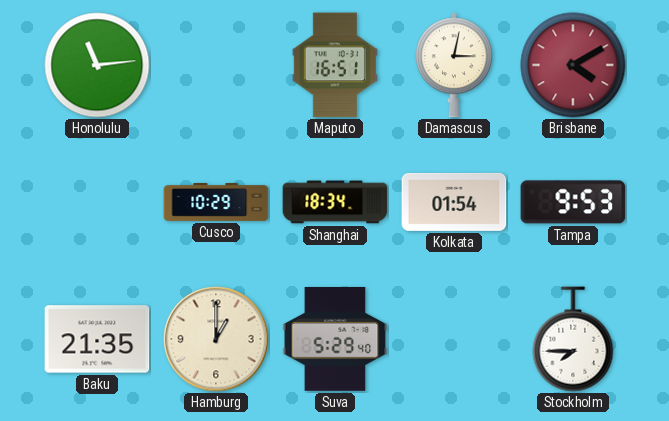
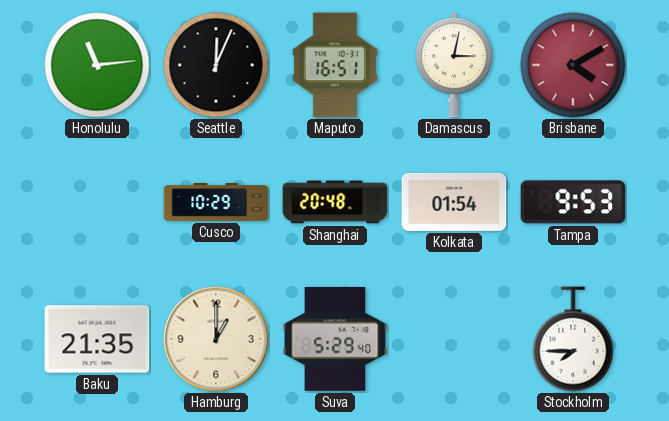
Seattle: none -> 12:04 (216, 65)
Shanghai: 18:34 -> 20:48 (335, 202)
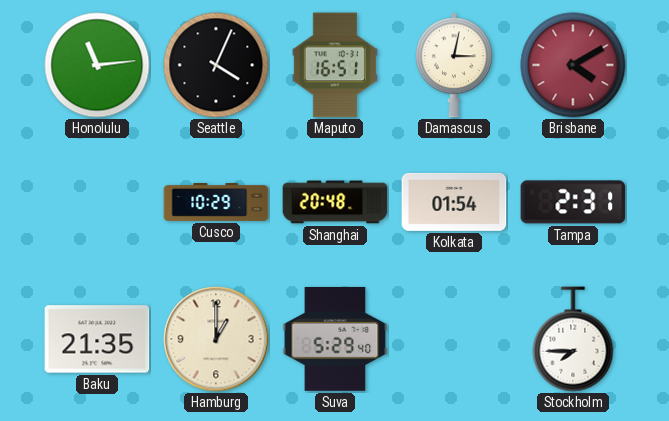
Seattle: 12:04 -> 4:04 (216, 65)
Tampa: 9:53 -> 2:31 (573, 202)
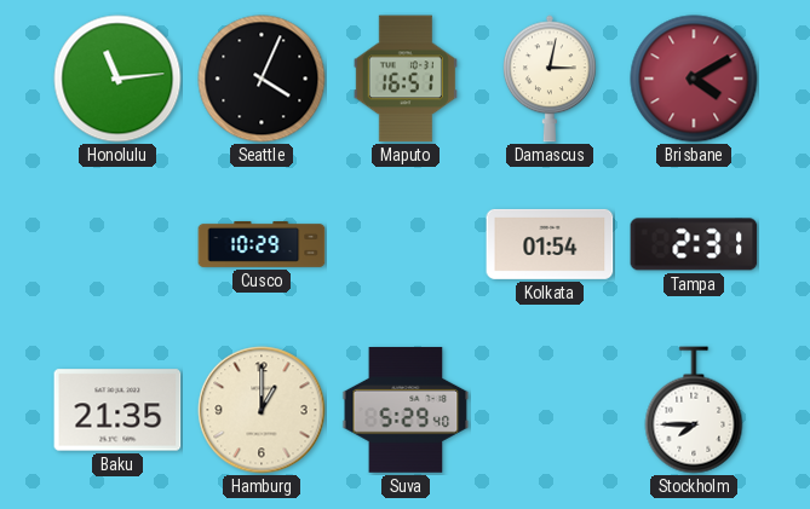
Shanghai: 20:48 -> none (335, 202)
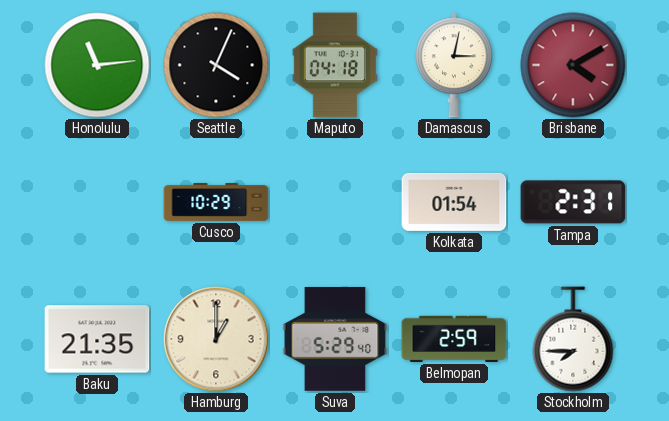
Maputo: 16:51 -> 04:18 (335, 65)
Belmopan: none -> 2:59 (454, 339)
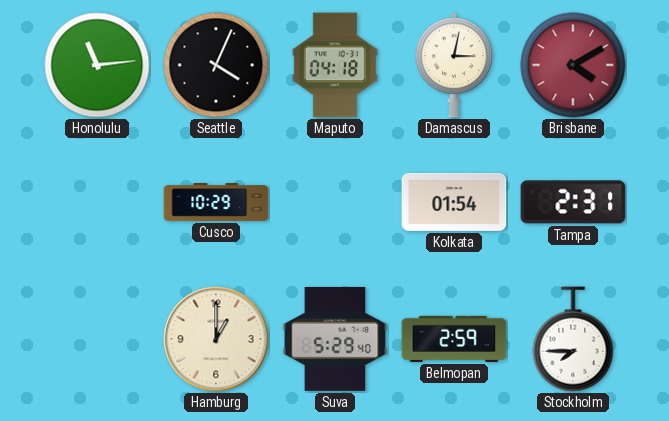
Baku: 21:35 -> none (97, 339)
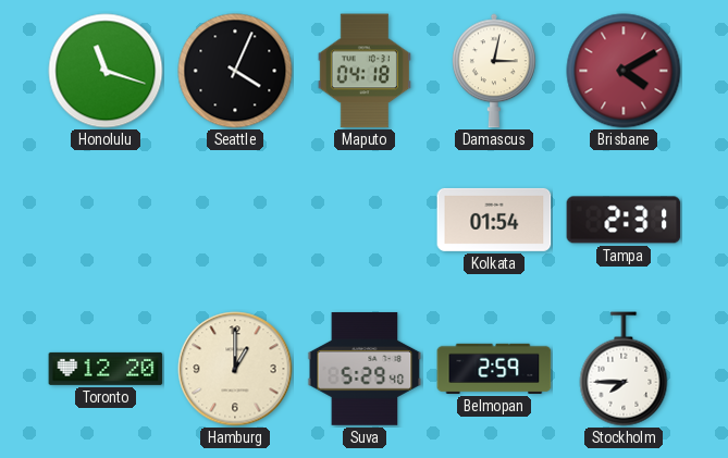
Honolulu: 11:14 -> 11:18 (106, 71)
Cusco: 10:29 -> none (216, 202)
Toronto: none -> 12:20 (106, 369)
